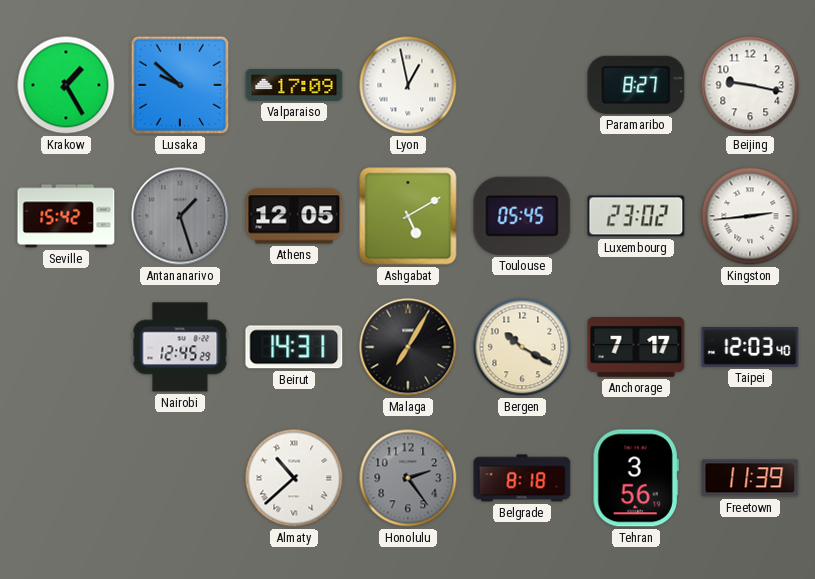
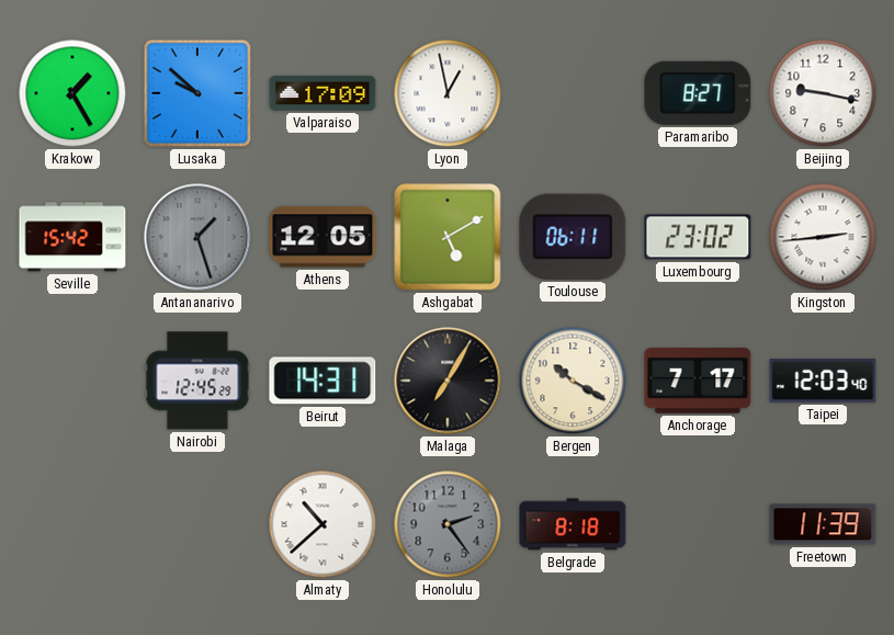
Toulouse: 05:45 -> 06:11 (573, 237)
Tehran: 3:56 -> none (636, 478)
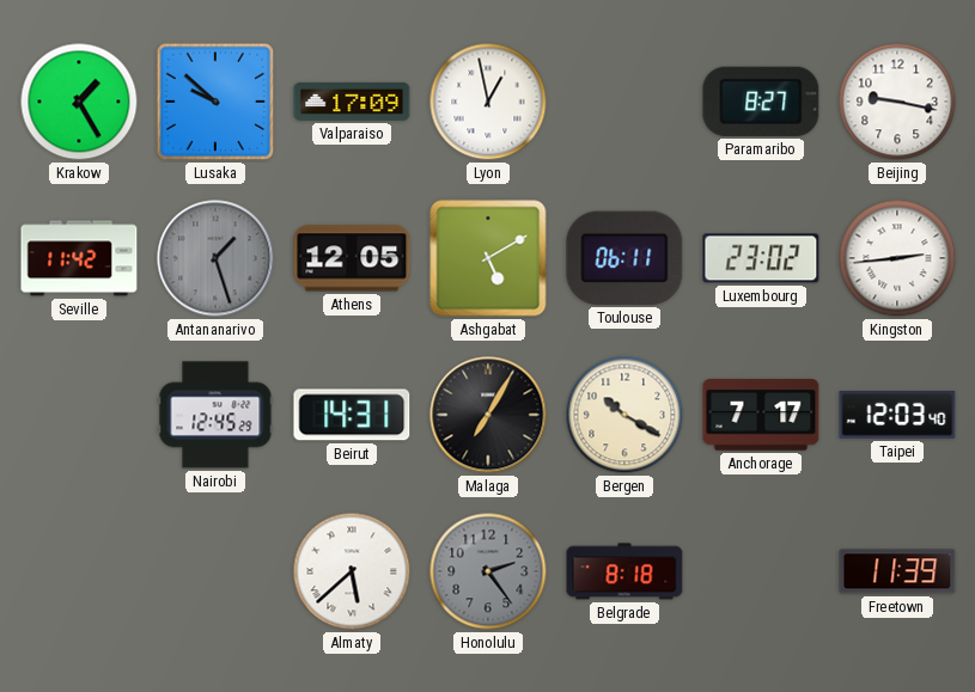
Seville: 15:42 -> 11:42 (79, 258)
Almaty: 10:38 -> 5:38 (352, 571)
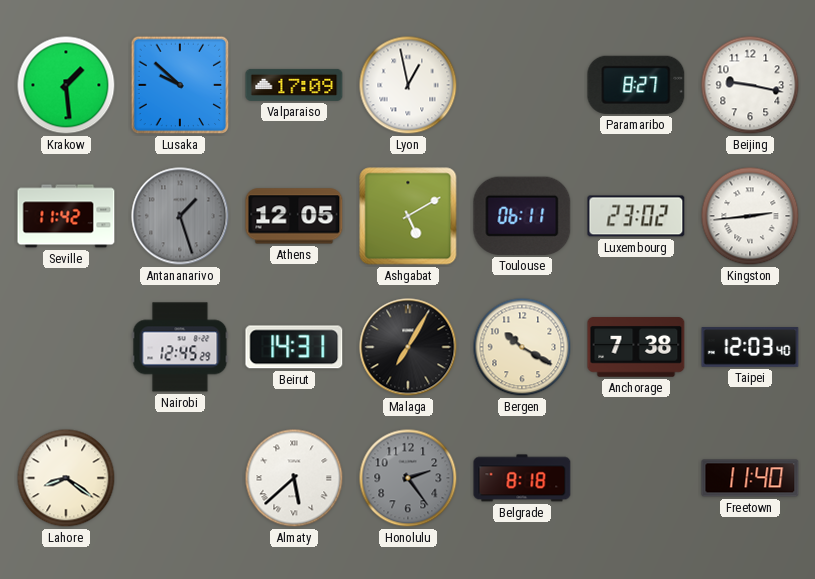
Krakow: 1:25 -> 1:29 (66, 85)
Anchorage: 7:17 -> 7:38 (636, 347)
Lahore: none -> 8:21 (66, 478)
Freetown: 11:39 -> 11:40 (750, 478)
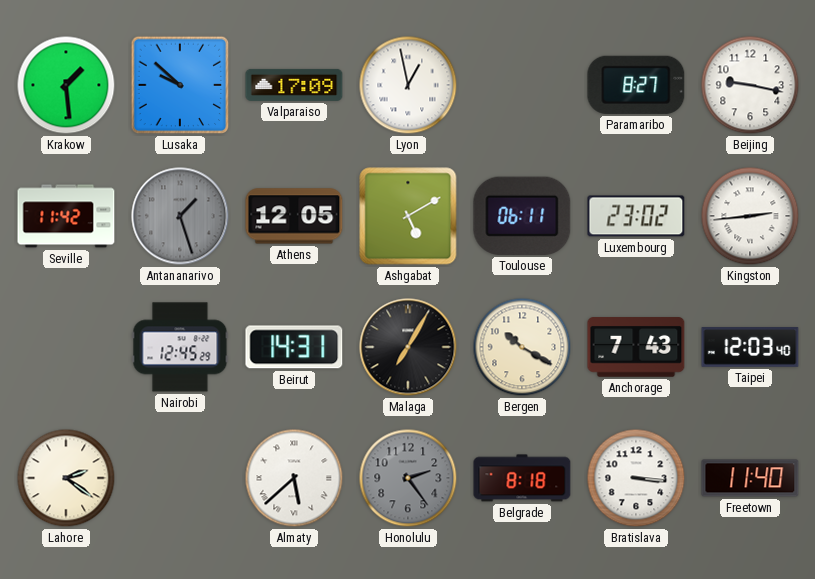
Anchorage: 7:38 -> 7:43 (636, 347)
Lahore: 8:21 -> 2:21 (66, 478)
Bratislava: none -> 3:16 (636, 478)
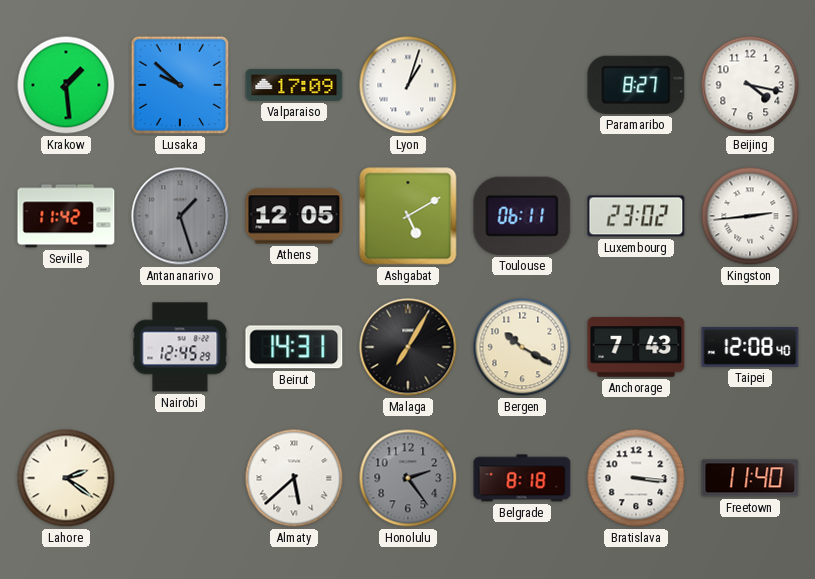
Lyon: 12:58 -> 1:03 (408, 85)
Beijing: 9:17 -> 4:17 (750, 85)
Taipei: 12:03 -> 12:08 (750, 347)
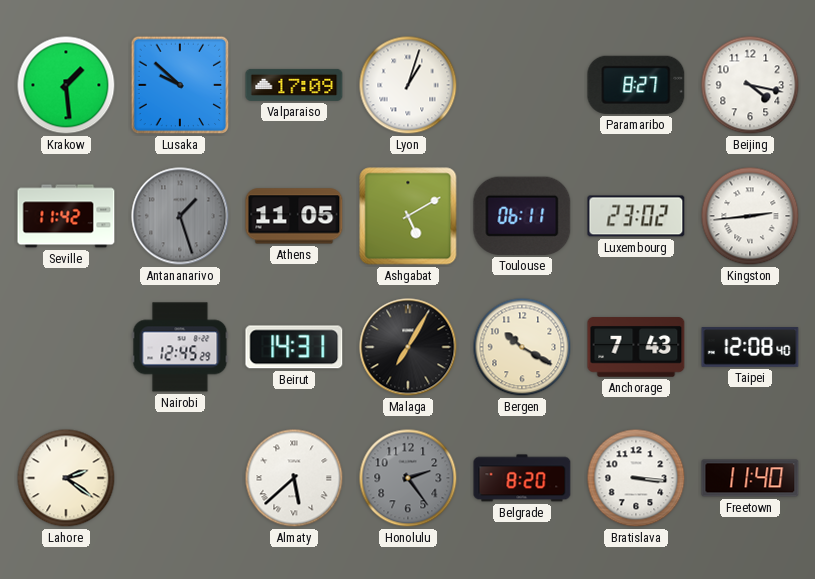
Athens: 12:05 -> 11:05 (294, 216)
Belgrade: 8:18 -> 8:20 (522, 478)
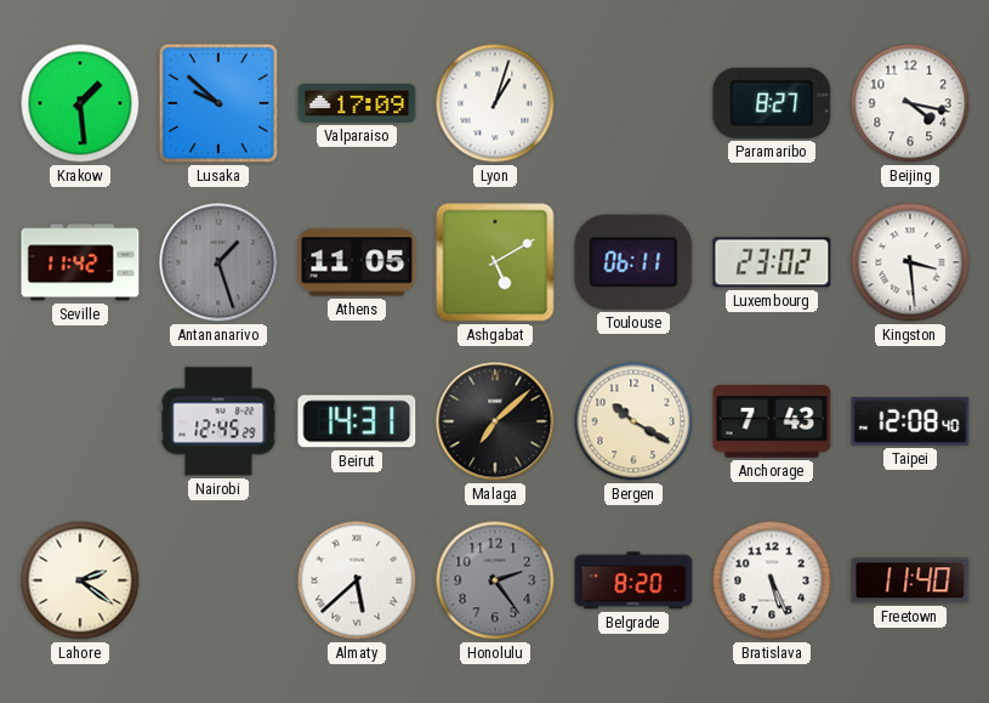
Kingston: 2:44 -> 3:29 (910, 262)
Malaga: 7:05 -> 7:08 (495, 421)
Bratislava: 3:16 -> 5:26 (772, 580)
